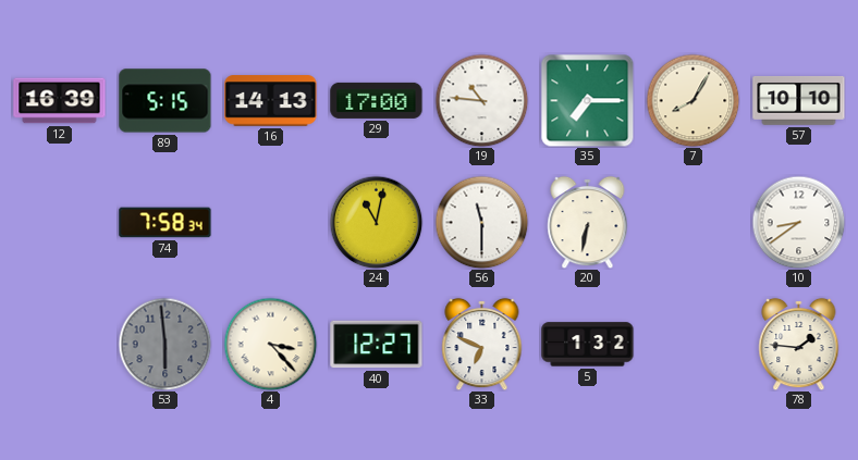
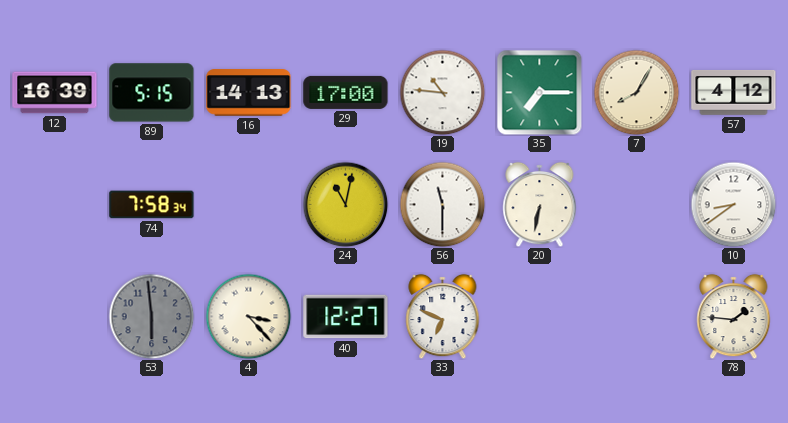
57: 10:10 -> 4:12 (734, 92)
5: 1:32 -> none (588, 345)
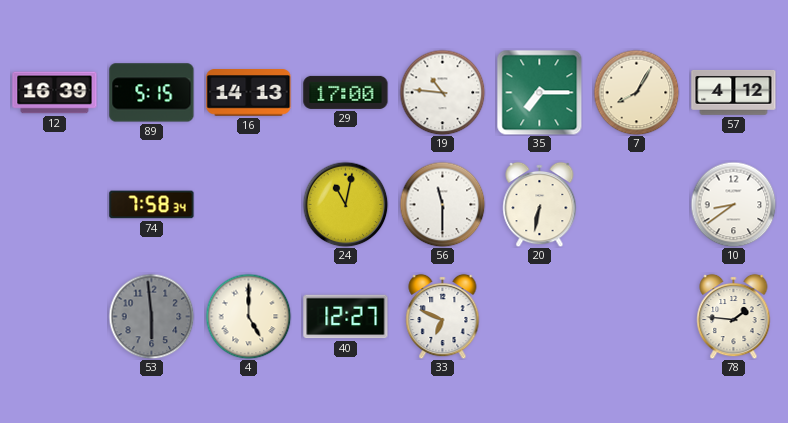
4: 3:23 -> 5:00 (248, 316)
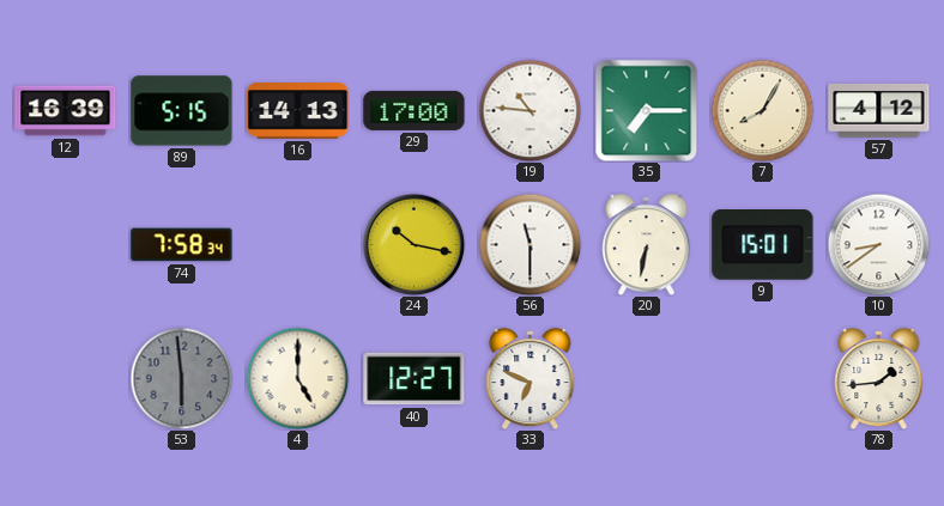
24: 11:02 -> 10:17 (413, 244)
9: none -> 15:01 (763, 245)
78: 1:46 -> 1:44 (879, 378)
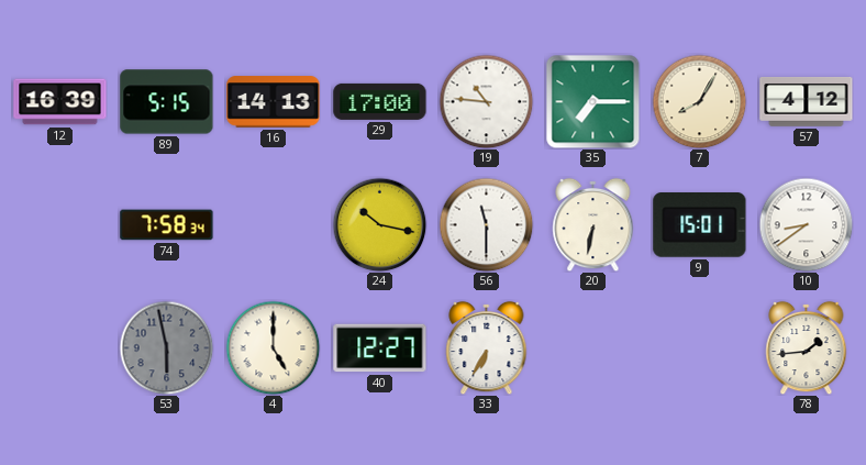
53: 5:59 -> 5:58 (166, 347)
33: 6:49 -> 6:35 (487, 347)
